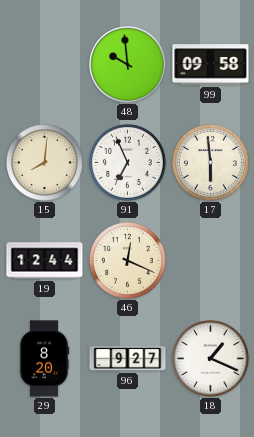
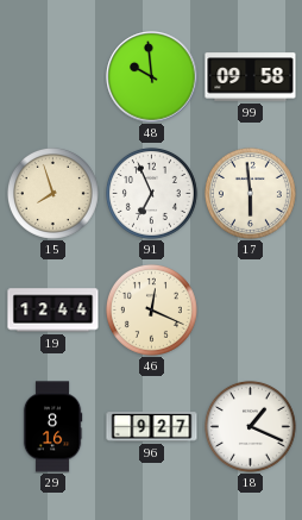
15: 8:01 -> 7:57 (52, 193)
29: 8:20 -> 8:16 (52, 427)
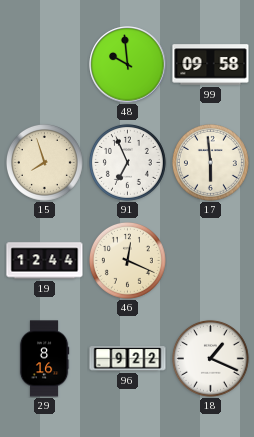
96: 9:27 -> 9:22 (128, 359)
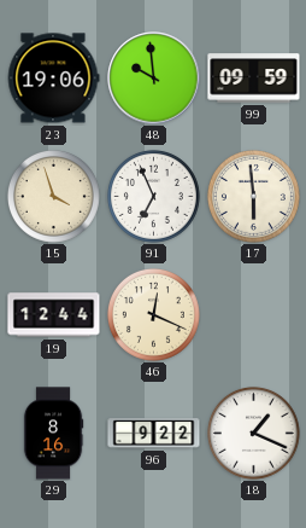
23: none -> 19:06 (53, 79)
99: 09:58 -> 09:59 (254, 79)
15: 7:57 -> 3:57 (53, 196)
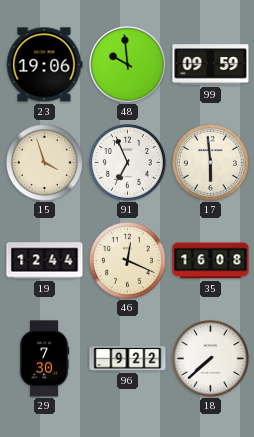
35: none -> 16:08 (211, 261)
29: 8:16 -> 7:30 (44, 359)
18: 1:19 -> 7:38 (210, 358)
